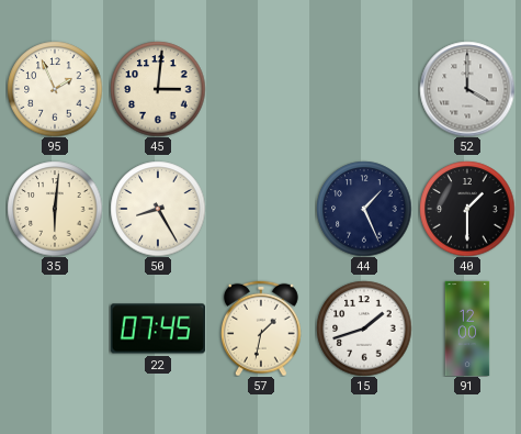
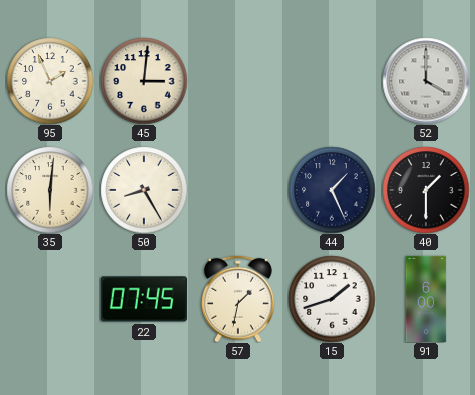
91: 12:00 -> 6:00 (426, 298)
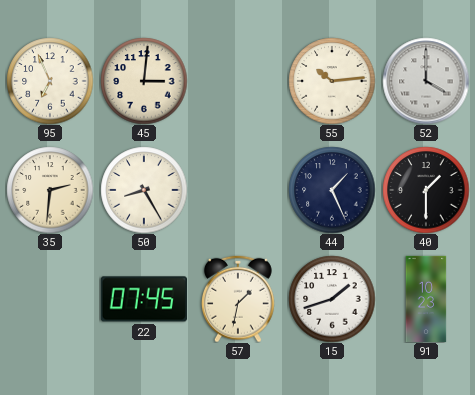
95: 1:56 -> 6:56 (50, 81)
55: none -> 10:14 (332, 81)
35: 6:01 -> 2:31 (50, 190)
91: 6:00 -> 10:23 (426, 298)
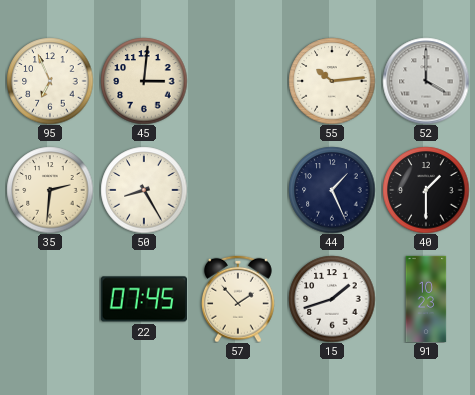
57: 1:32 -> 1:53 (239, 299)
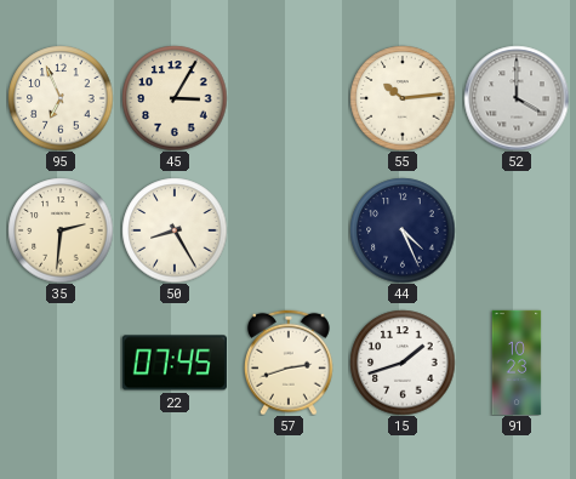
45: 3:01 -> 3:05 (175, 98)
44: 1:26 -> 4:26 (403, 230)
40: 1:30 -> none (426, 190)
57: 1:53 -> 2:42 (290, 363)
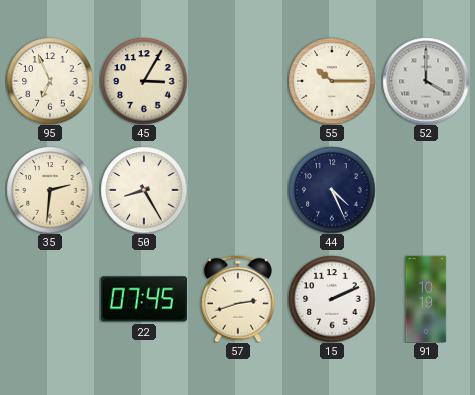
55: 10:14 -> 10:15 (332, 81)
15: 1:42 -> 2:11 (332, 299)
91: 10:23 -> 10:19 (426, 298)
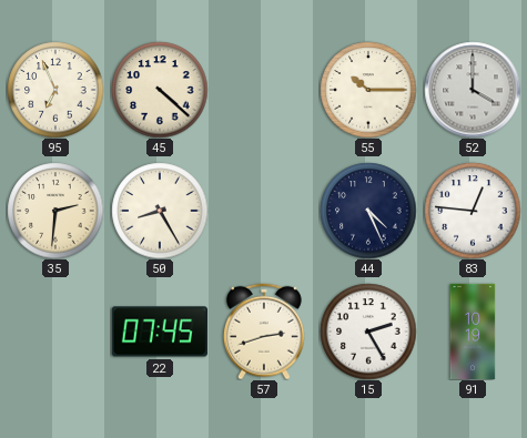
45: 3:05 -> 4:22 (160, 90)
83: none -> 12:46 (473, 211)
15: 2:11 -> 2:25 (368, 332)
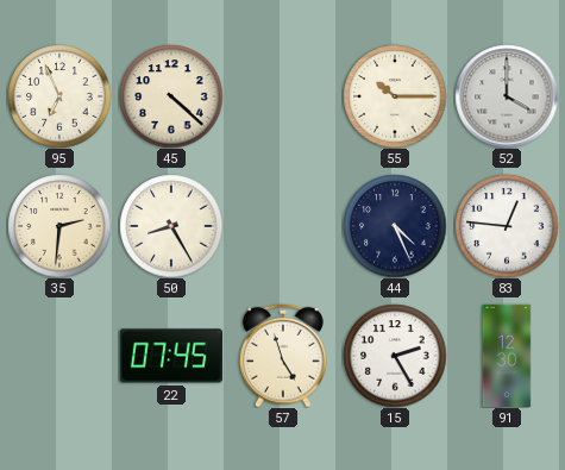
57: 2:42 -> 4:57 (284, 356)
91: 10:19 -> 12:30 (507, 355)
